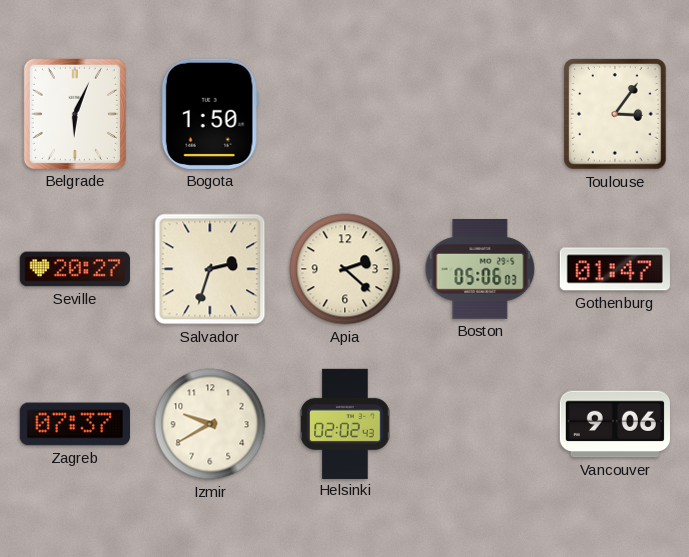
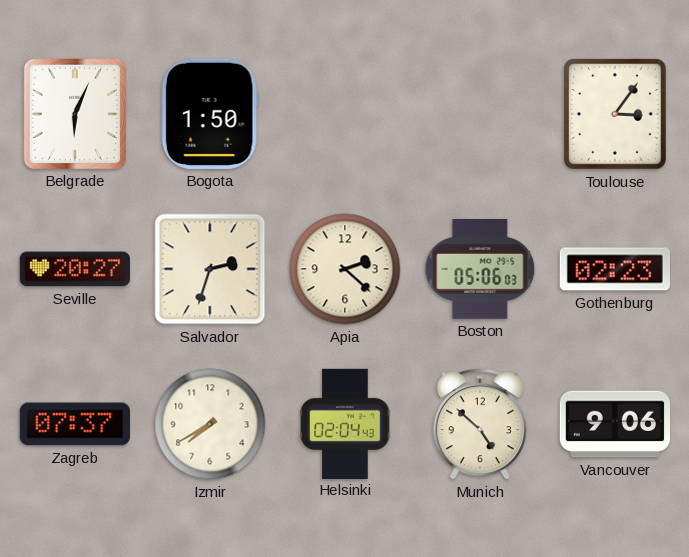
Gothenburg: 01:47 -> 02:23 (615, 269)
Izmir: 9:40 -> 7:40 (210, 424)
Helsinki: 02:02 -> 02:04 (345, 423)
Munich: none -> 4:52 (480, 425)
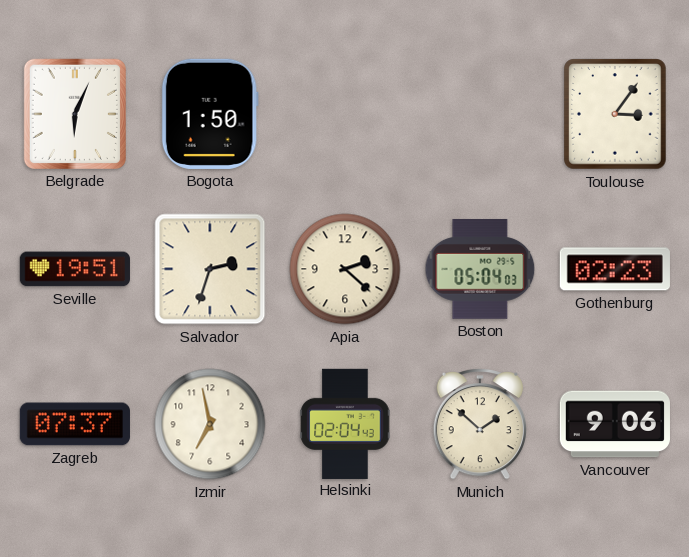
Seville: 20:27 -> 19:51 (75, 269)
Boston: 05:06 -> 05:04 (480, 270)
Izmir: 7:40 -> 6:58 (210, 424)
Munich: 4:52 -> 1:52 (480, 425)
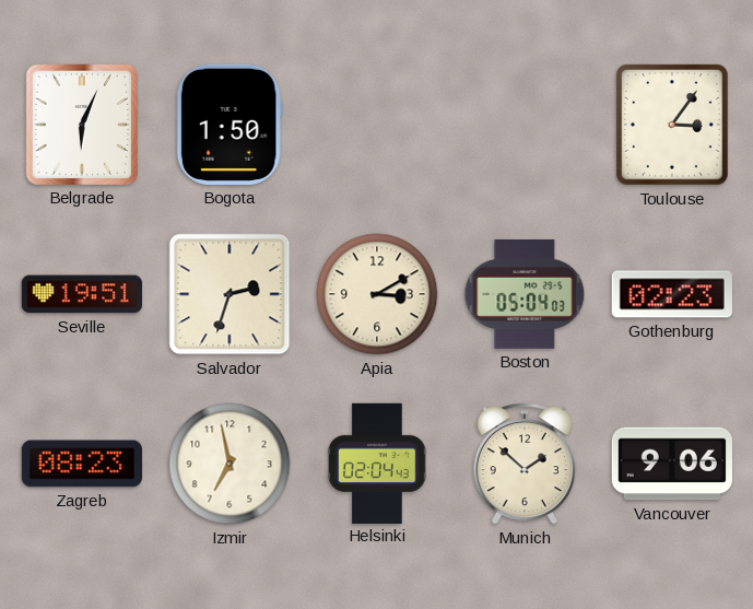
Apia: 2:22 -> 3:10 (377, 294)
Zagreb: 07:37 -> 08:23 (82, 464)
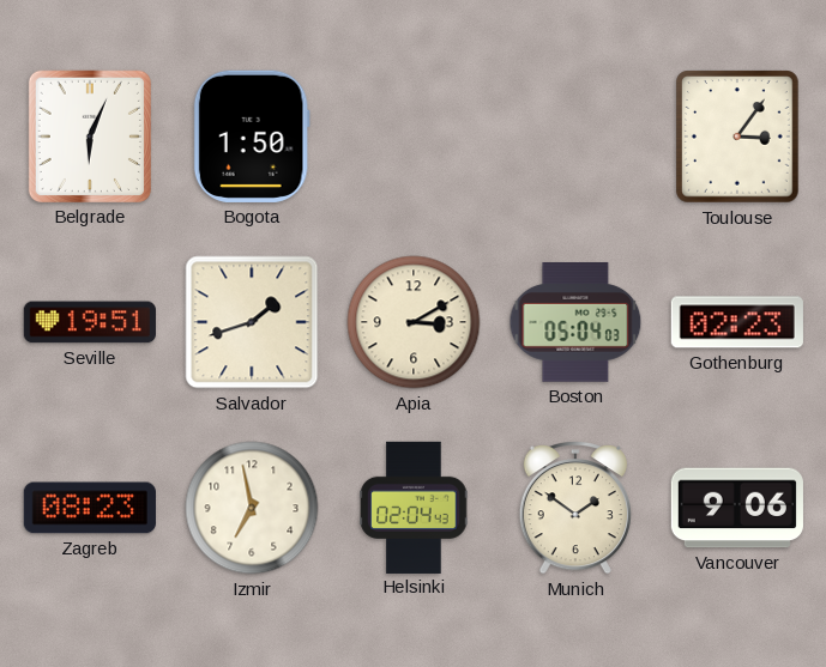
Salvador: 2:33 -> 1:42 (252, 322)
Munich: 1:52 -> 1:51 (575, 509)
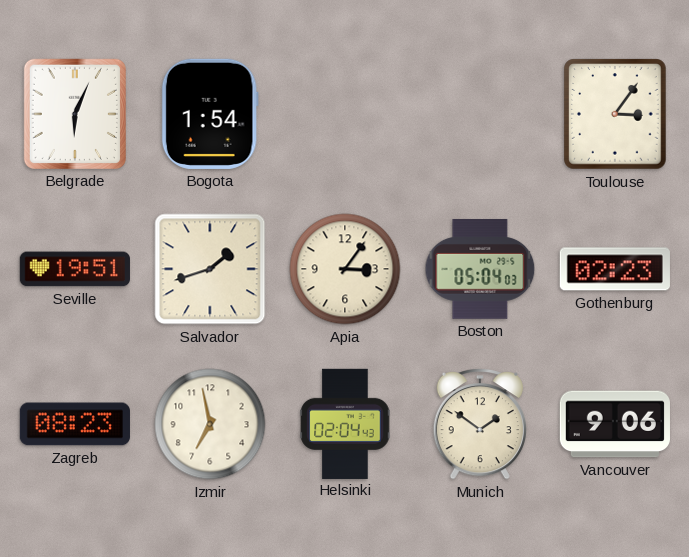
Bogota: 1:50 -> 1:54 (210, 114)
Apia: 3:10 -> 3:06 (345, 269)
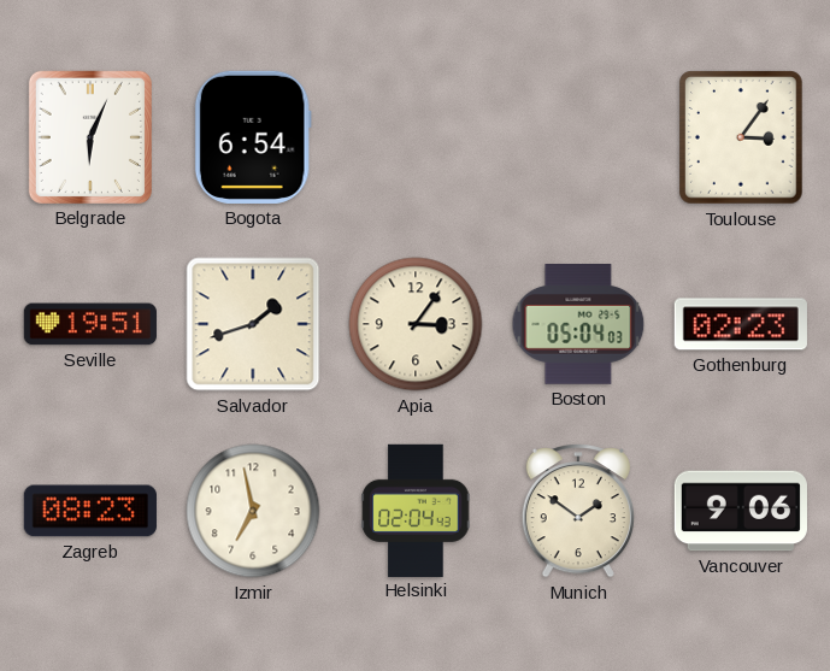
Bogota: 1:54 -> 6:54 (253, 137)
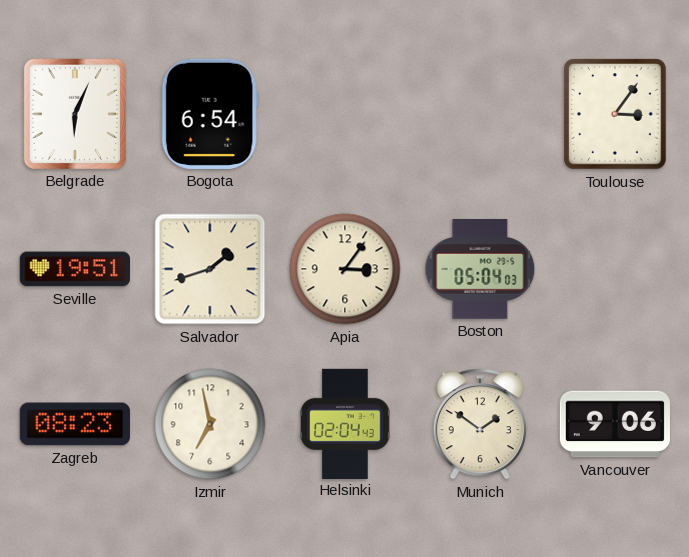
Gothenburg: 02:23 -> none (741, 324)
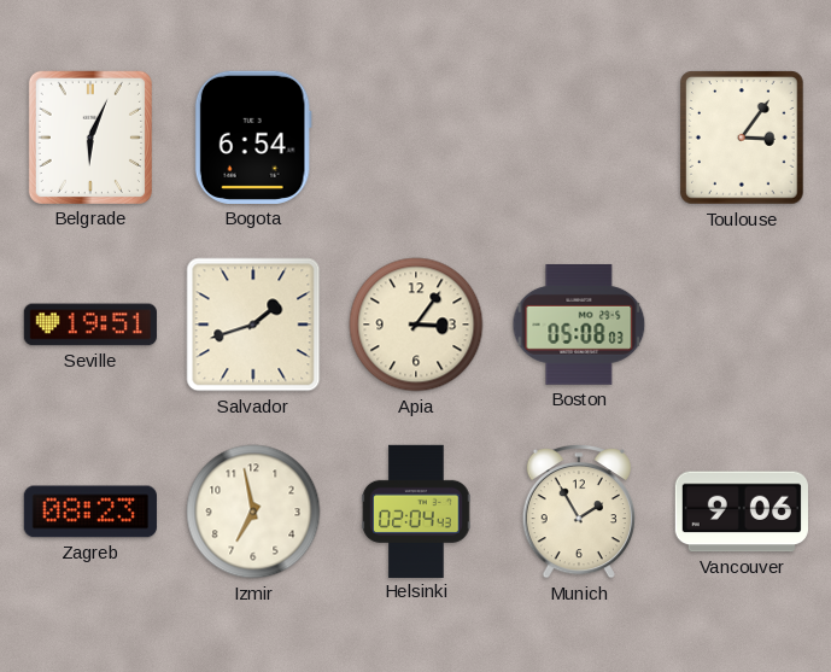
Boston: 05:04 -> 05:08 (579, 326)
Munich: 1:51 -> 1:55 (579, 513)
